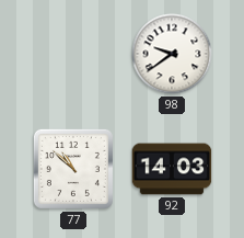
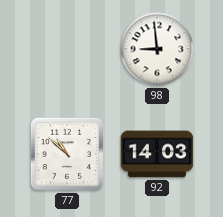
98: 9:39 -> 8:59 (157, 49)
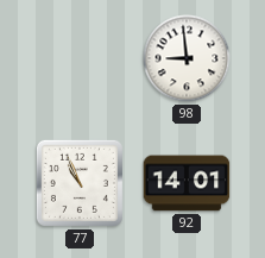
77: 10:52 -> 10:56 (80, 183)
92: 14:03 -> 14:01 (187, 183)
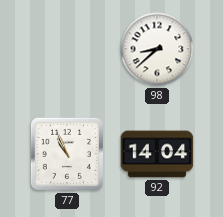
98: 8:59 -> 8:38 (157, 49)
92: 14:01 -> 14:04 (157, 154)
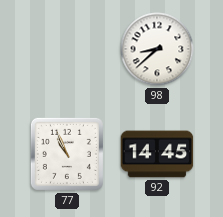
92: 14:04 -> 14:45 (157, 154)
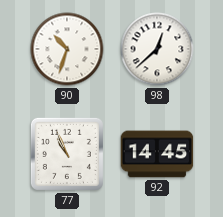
90: none -> 10:33 (67, 49)
98: 8:38 -> 12:38 (157, 49)
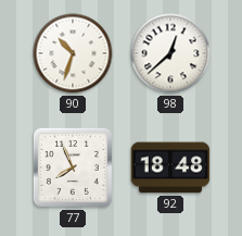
77: 10:56 -> 7:56 (73, 167)
92: 14:45 -> 18:48 (170, 167)
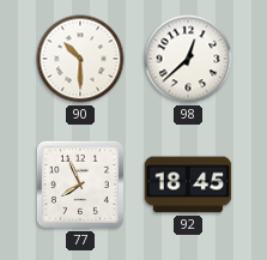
90: 10:33 -> 10:30 (80, 59)
92: 18:48 -> 18:45 (188, 185)
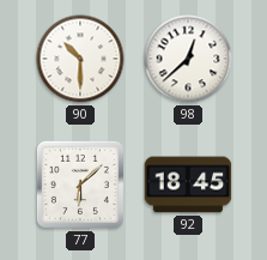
77: 7:56 -> 6:08 (80, 185)
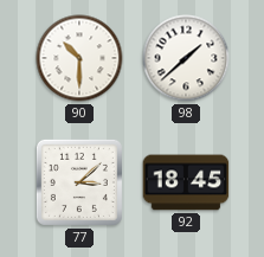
98: 12:38 -> 1:38 (186, 58)
77: 6:08 -> 3:08 (79, 182)
